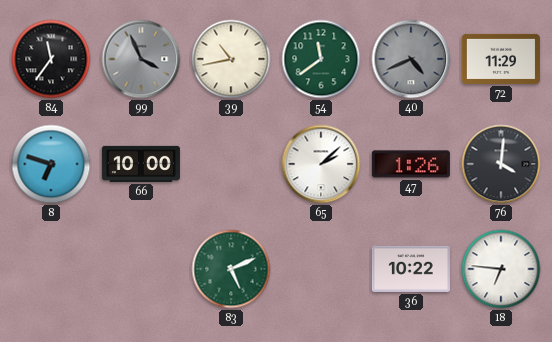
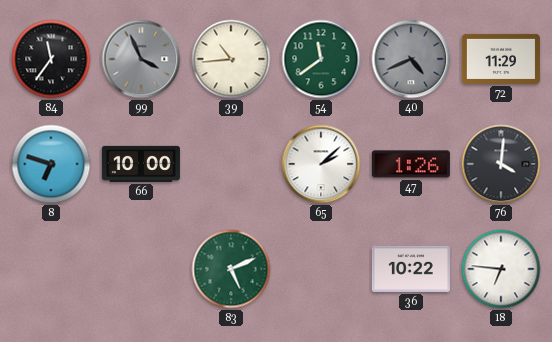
39: 10:43 -> 10:44 (231, 59)
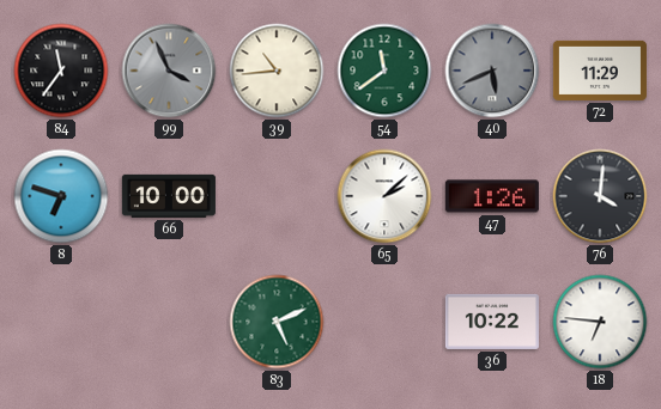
40: 4:41 -> 5:41 (492, 71)
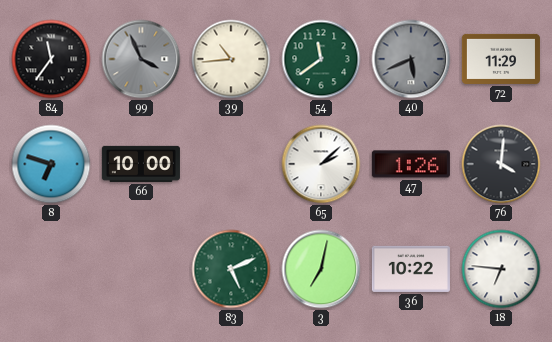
3: none -> 7:02 (321, 269)
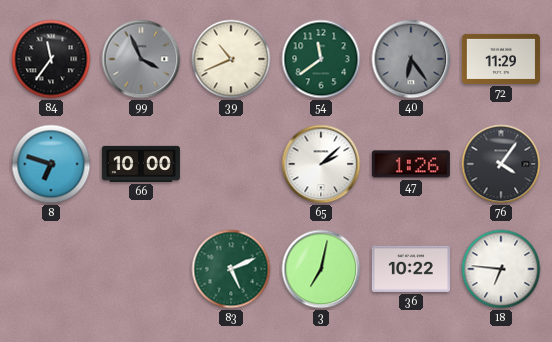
39: 10:44 -> 10:41 (231, 59)
40: 5:41 -> 6:24 (411, 59)
76: 4:01 -> 4:06 (501, 164)
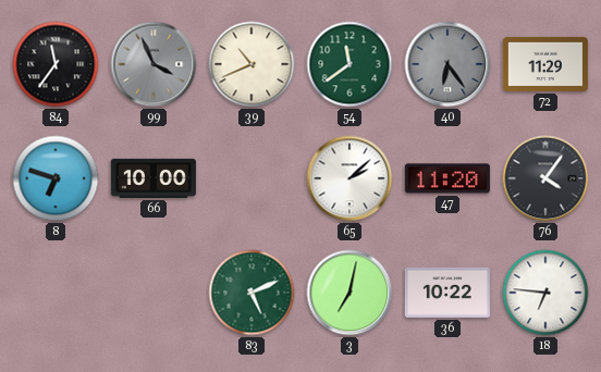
47: 1:26 -> 11:20 (447, 178)
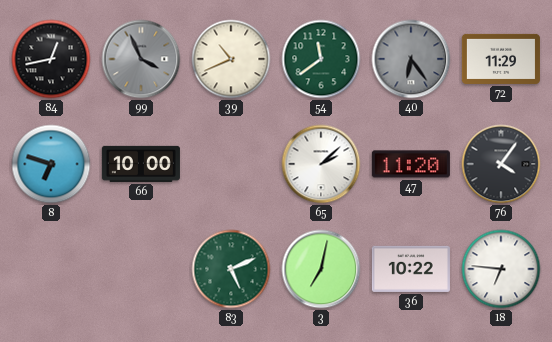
84: 11:36 -> 12:43 (51, 59)
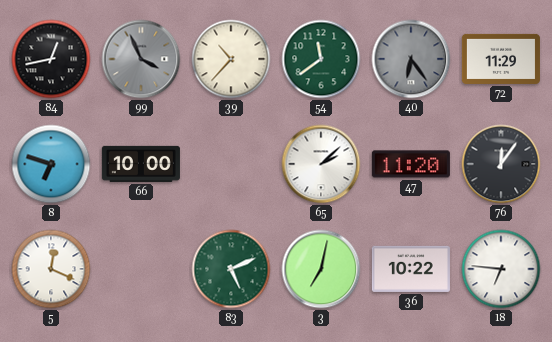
39: 10:41 -> 10:37 (231, 59)
76: 4:06 -> 12:06 (501, 164)
5: none -> 12:19 (51, 269)
